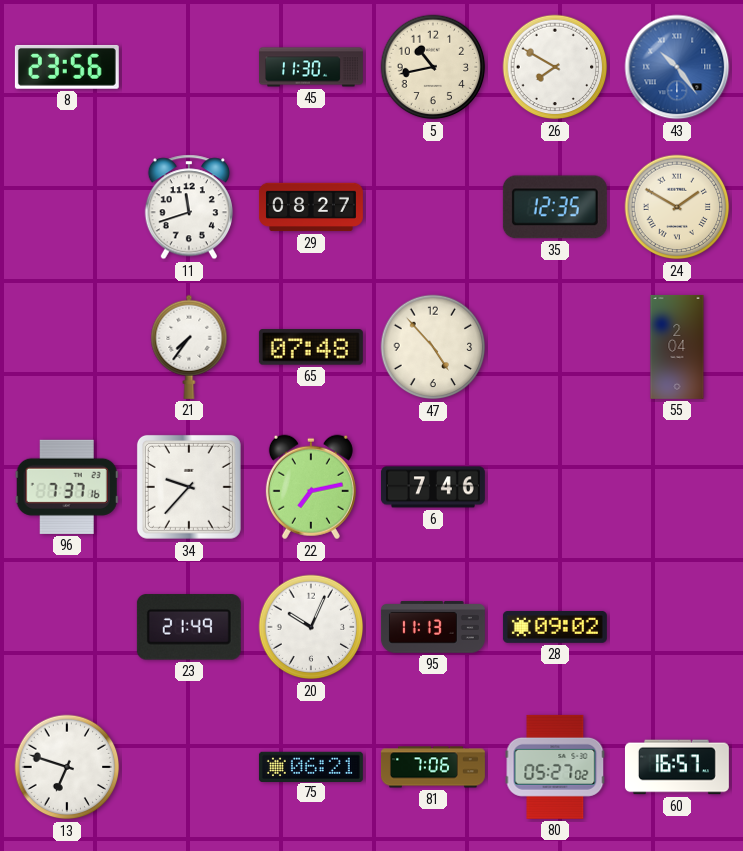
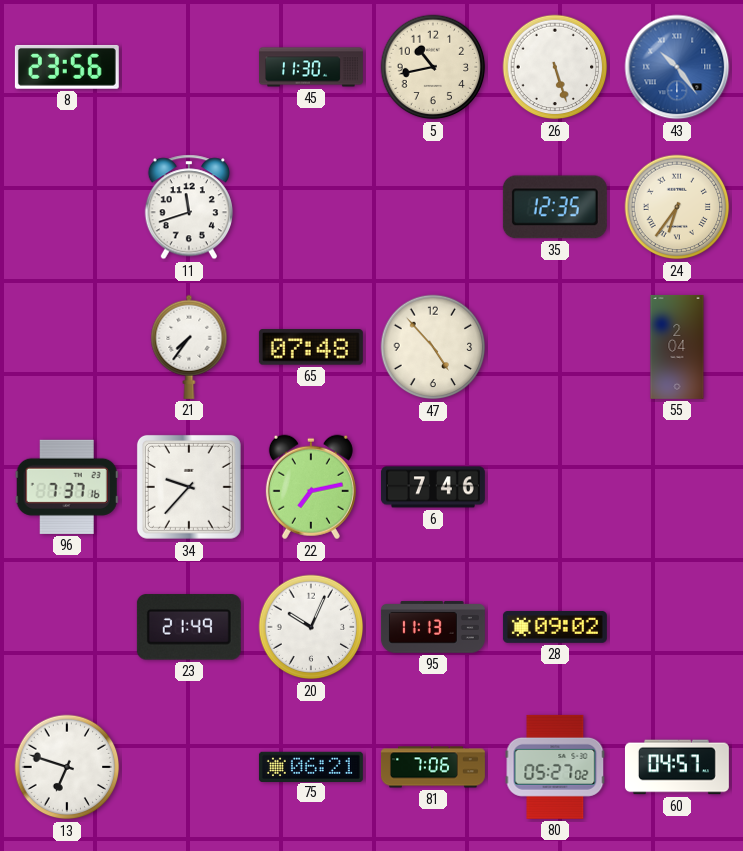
26: 7:50 -> 5:27 (555, 67)
29: 08:27 -> none (311, 207)
24: 1:50 -> 6:36 (677, 207)
60: 16:57 -> 04:57 (677, 767)
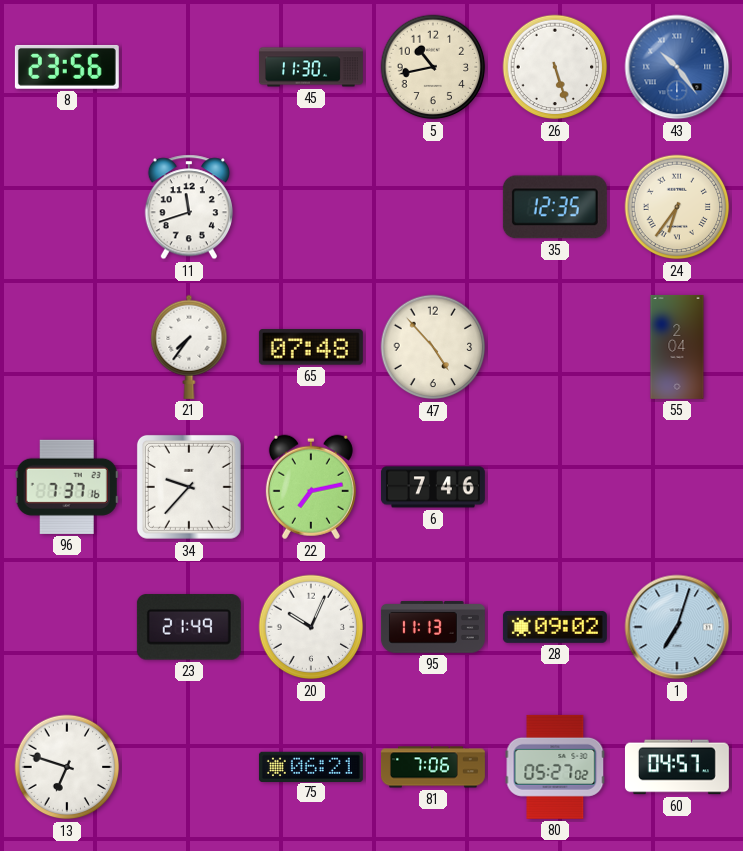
1: none -> 7:03 (677, 627)
